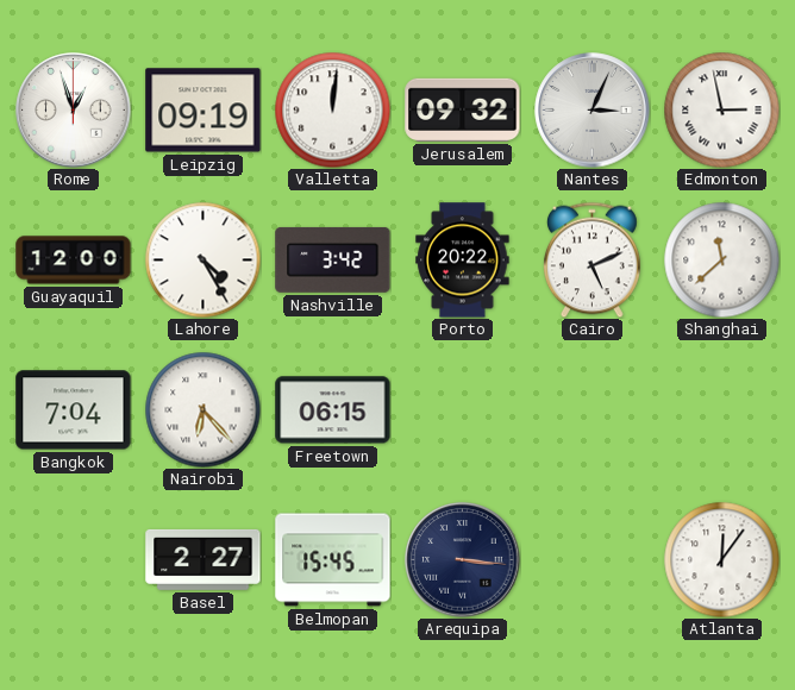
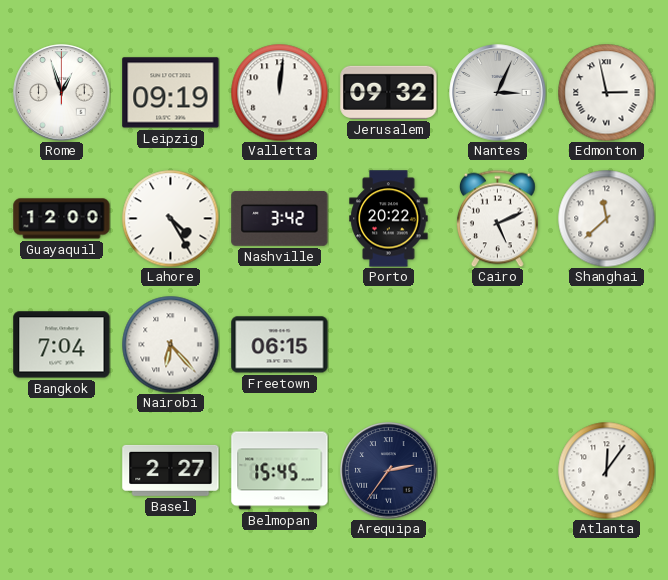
Arequipa: 3:16 -> 2:36 (389, 471)
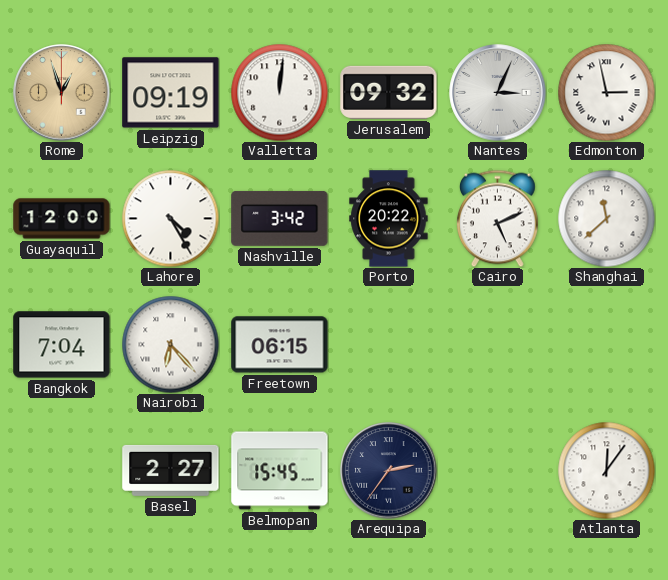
Rome dial: white -> champagne (62, 93)
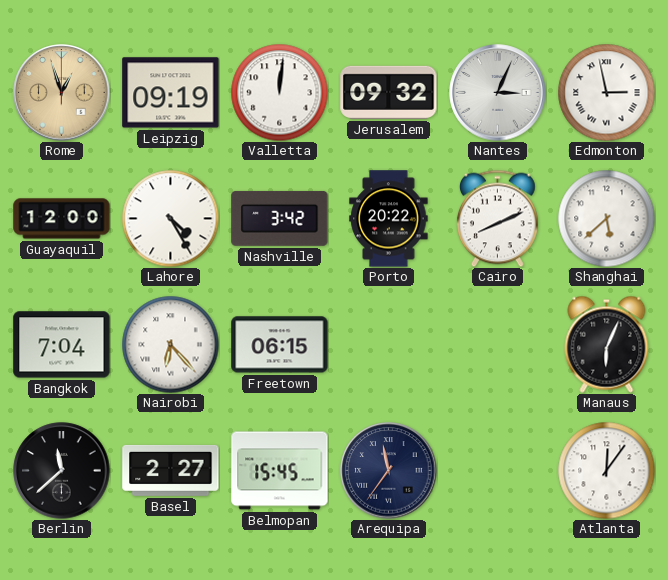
Cairo: 5:11 -> 8:11 (497, 218)
Shanghai: 11:38 -> 5:38 (606, 218)
Manaus: none -> 6:04 (607, 344)
Berlin: none -> 11:38 (62, 471)
Arequipa: 2:36 -> 11:36 (389, 471)
